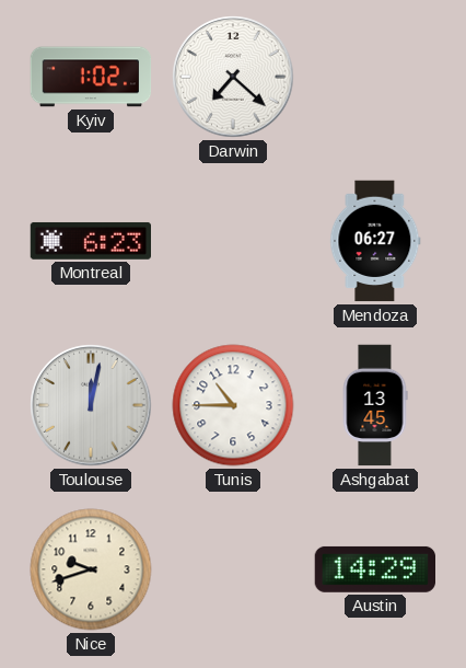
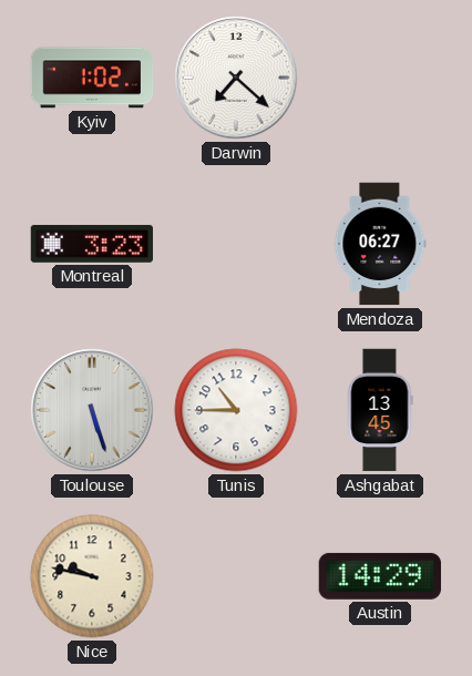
Montreal: 6:23 -> 3:23 (92, 244)
Toulouse: 12:02 -> 5:27 (92, 410)
Nice: 9:42 -> 9:47 (92, 576)
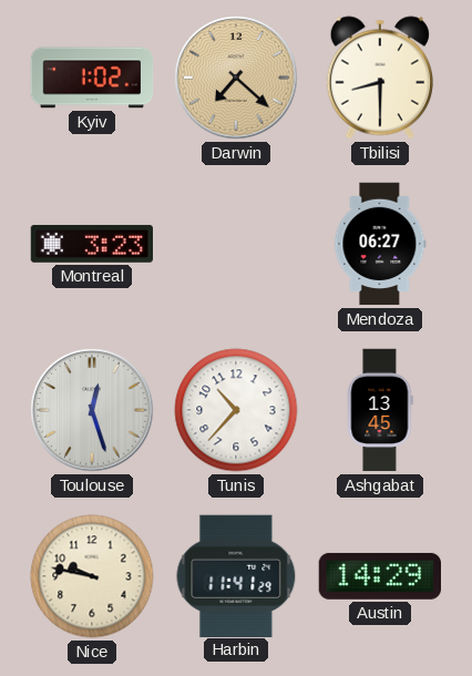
Darwin dial: white -> champagne (236, 78)
Tbilisi: none -> 8:30 (379, 78)
Toulouse: 5:27 -> 12:27 (92, 410)
Tunis: 10:45 -> 10:37 (236, 410)
Harbin: none -> 11:41 (236, 575)
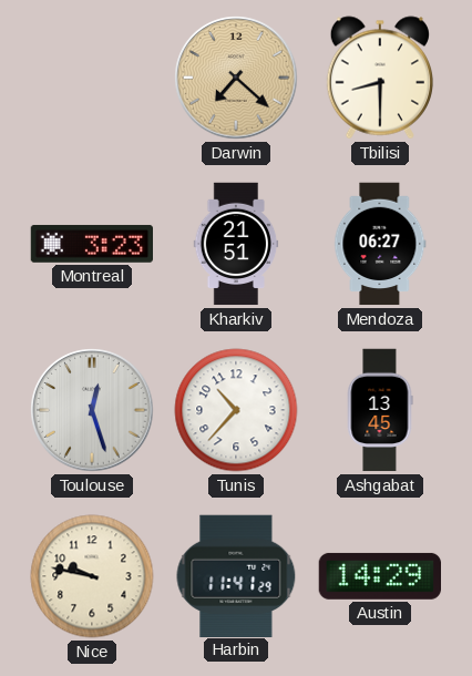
Kyiv: 1:02 -> none (92, 78)
Kharkiv: none -> 21:51 (236, 244)
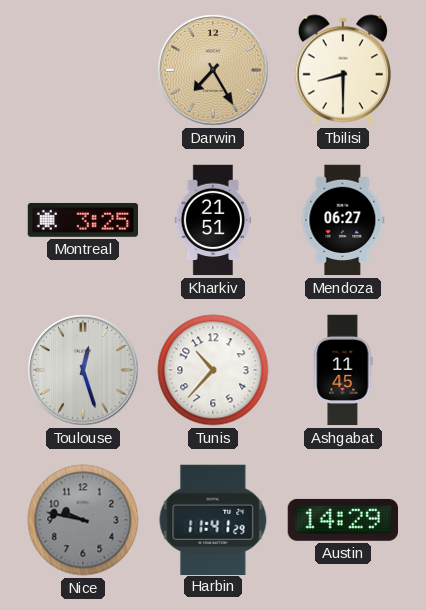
Darwin: 7:22 -> 7:25 (213, 70)
Montreal: 3:23 -> 3:25 (83, 220)
Ashgabat: 13:45 -> 11:45 (343, 370)
Nice dial: cream -> grey (83, 520)
